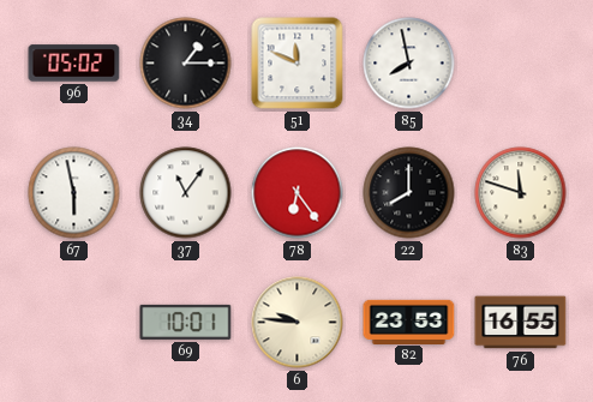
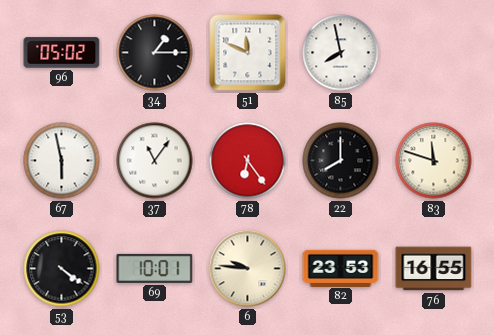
53: none -> 4:21 (62, 269)
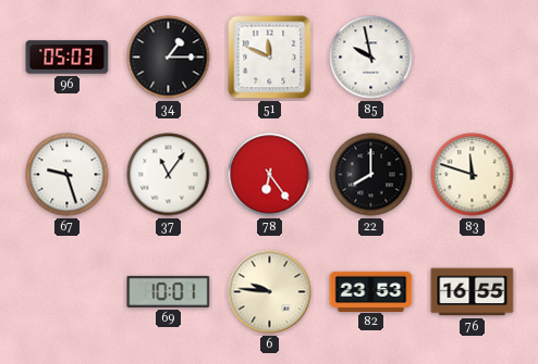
96: 05:02 -> 05:03 (68, 58)
85: 7:58 -> 9:58 (371, 58)
67: 5:58 -> 9:27 (68, 175)
53: 4:21 -> none (62, 269)
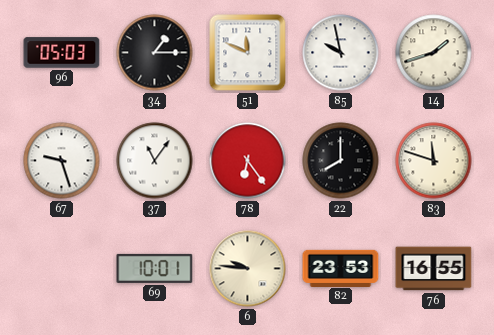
14: none -> 1:42 (434, 53)
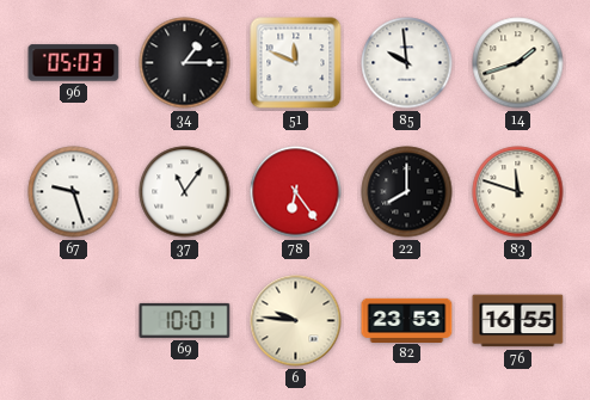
85: 9:58 -> 9:59 (407, 63)
